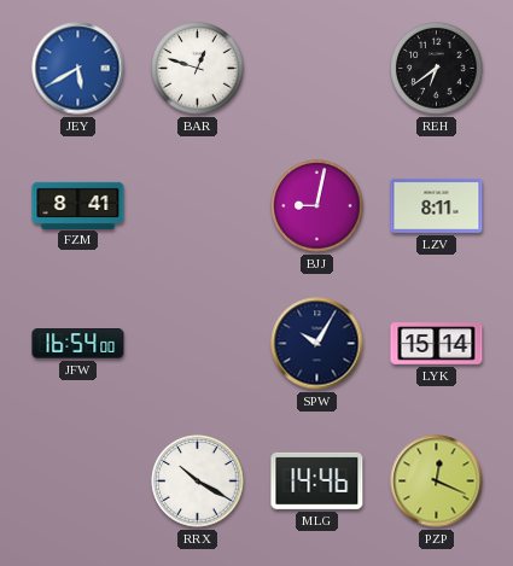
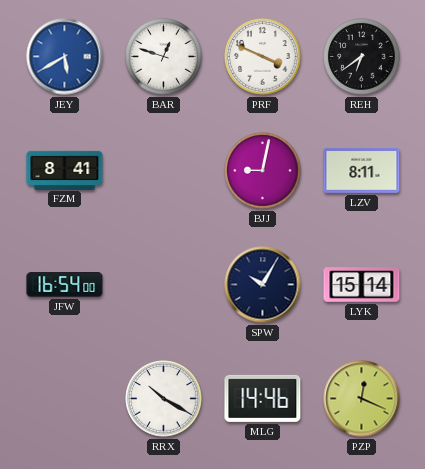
PRF: none -> 3:49 (263, 57)
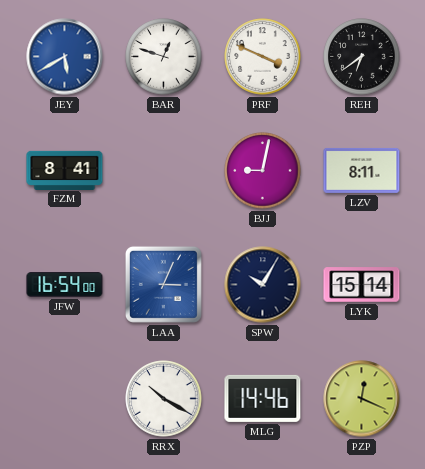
LAA: none -> 3:04 (163, 284)
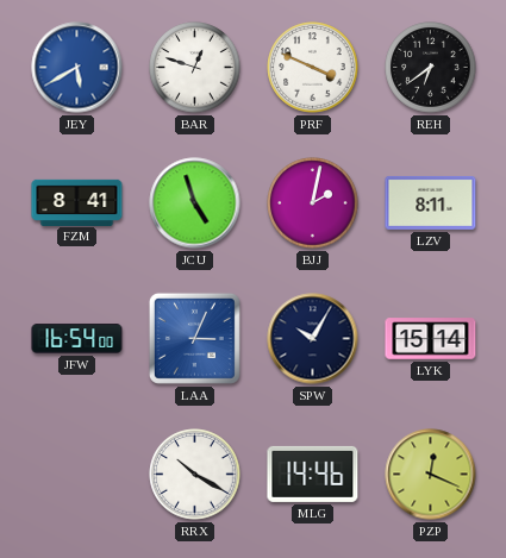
JCU: none -> 4:57 (195, 203)
BJJ: 9:02 -> 2:02 (313, 203)
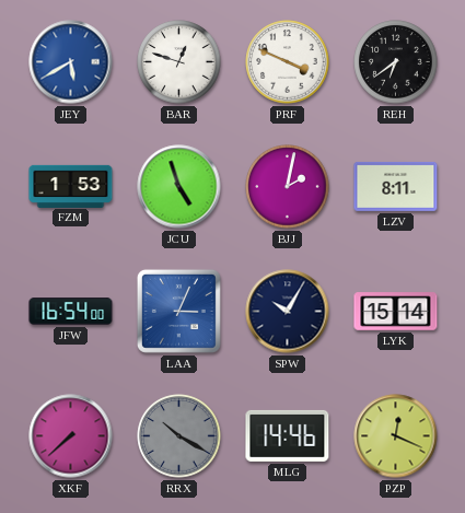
FZM: 8:41 -> 1:53 (71, 186)
XKF: none -> 7:38 (71, 436)
RRX dial: white -> grey (179, 436)
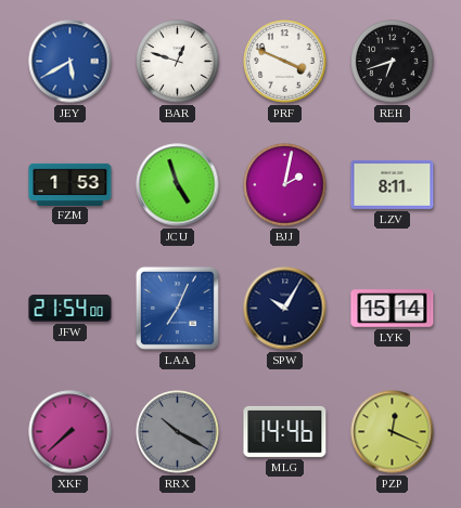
REH: 6:39 -> 6:42 (393, 62)
JFW: 16:54 -> 21:54 (71, 309)
LAA: 3:04 -> 7:04 (177, 308)
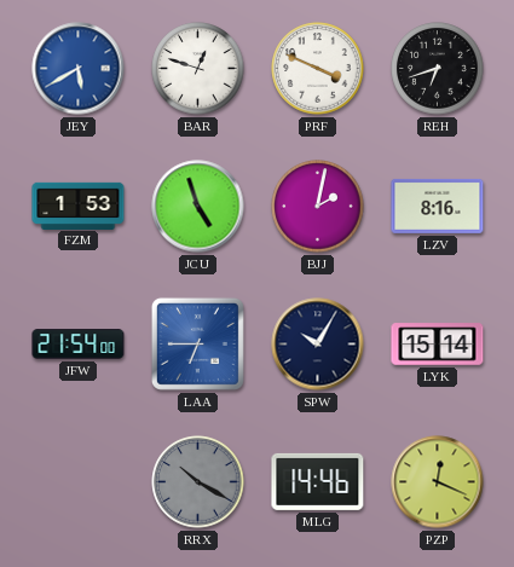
LZV: 8:11 -> 8:16 (438, 206)
LAA: 7:04 -> 6:45 (197, 343)
XKF: 7:38 -> none (71, 432)
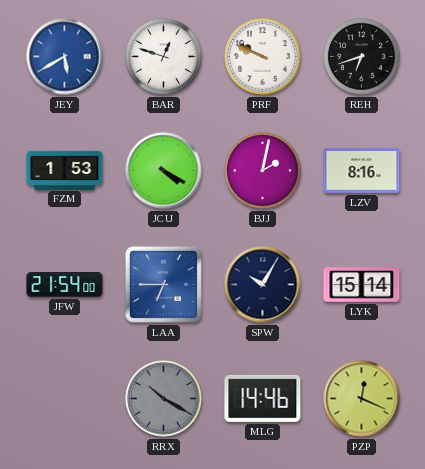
PRF: 3:49 -> 9:49 (263, 57)
JCU: 4:57 -> 4:20 (164, 171)
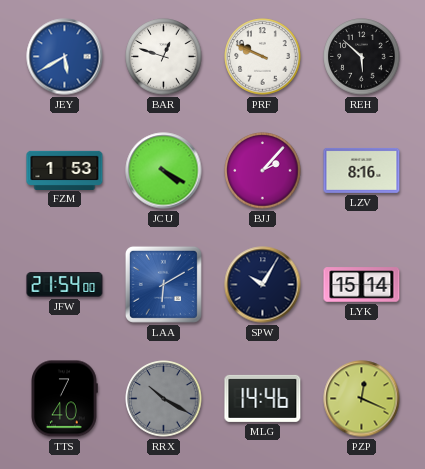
REH: 6:42 -> 5:52 (362, 57)
BJJ: 2:02 -> 2:07 (263, 171)
LAA: 6:45 -> 6:10 (163, 284)
TTS: none -> 7:40 (65, 399)
